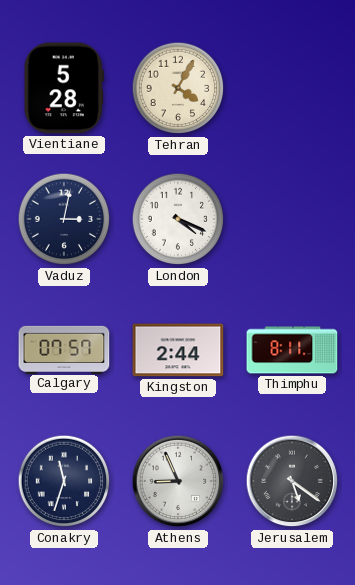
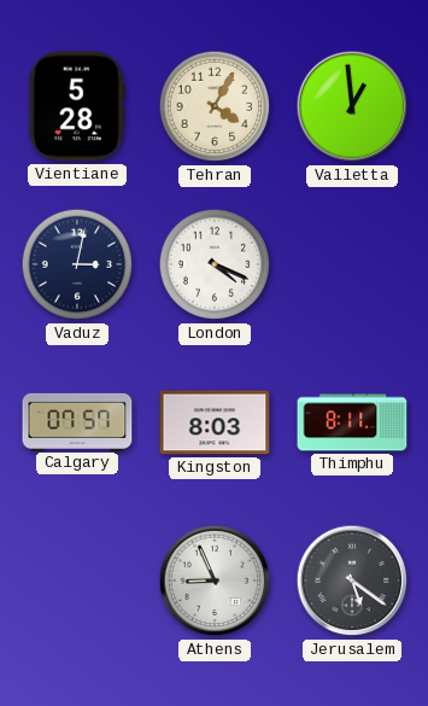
Valletta: none -> 12:59 (352, 106)
Kingston: 2:44 -> 8:03 (215, 422)
Conakry: 11:33 -> none (64, 481)
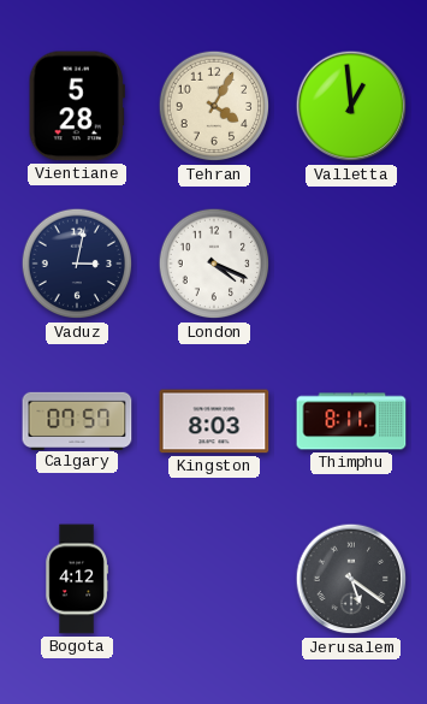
Bogota: none -> 4:12 (77, 579)
Athens: 8:56 -> none (215, 580)
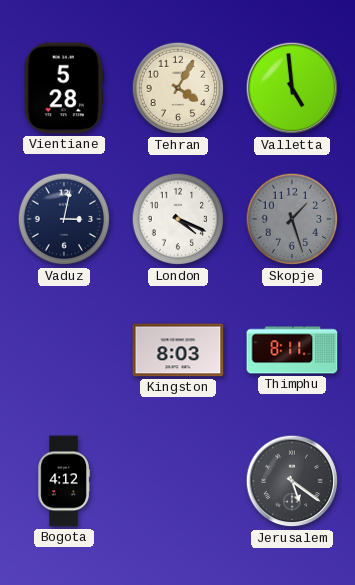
Valletta: 12:59 -> 4:59 (292, 88)
Skopje: none -> 1:27 (292, 219)
Calgary: 07:57 -> none (77, 420)
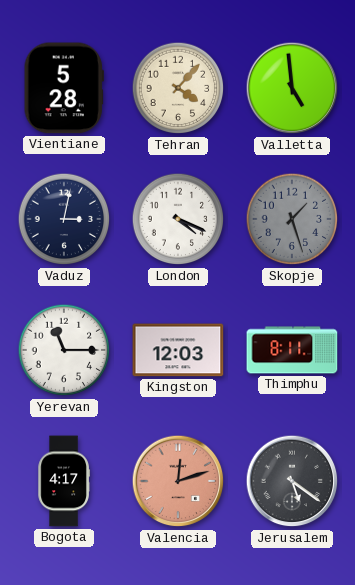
Tehran: 4:05 -> 4:07 (178, 88)
Yerevan: none -> 11:15 (64, 350)
Kingston: 8:03 -> 12:03 (178, 350)
Bogota: 4:12 -> 4:17 (64, 481)
Valencia: none -> 12:12 (178, 481)
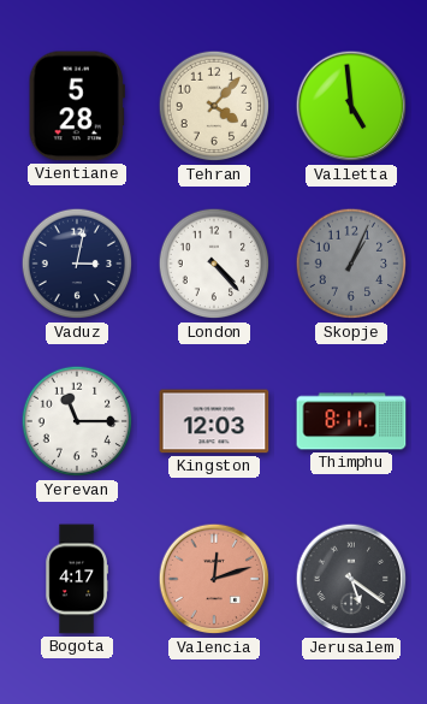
London: 4:19 -> 4:23 (214, 264)
Skopje: 1:27 -> 1:04 (351, 264)
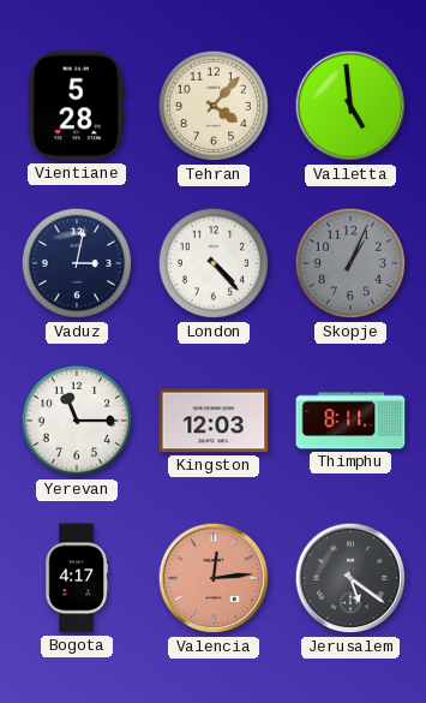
Valencia: 12:12 -> 12:14 (214, 578)
